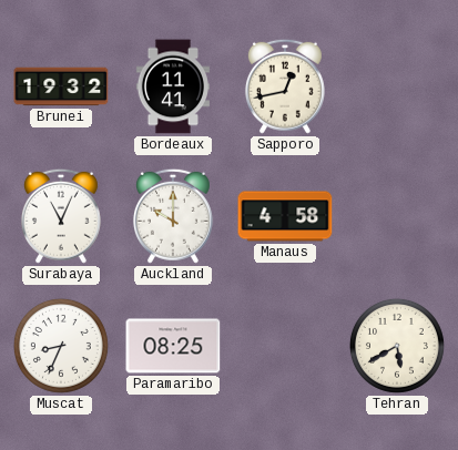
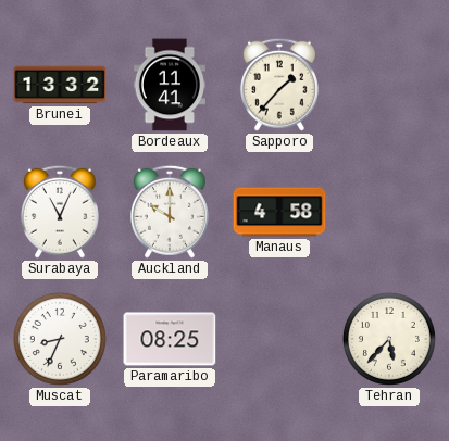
Brunei: 19:32 -> 13:32 (60, 85)
Sapporo: 12:43 -> 1:37 (279, 85)
Tehran: 5:40 -> 5:37 (389, 339)
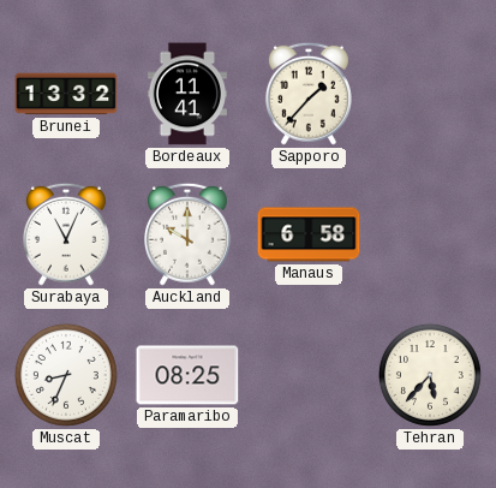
Manaus: 4:58 -> 6:58 (309, 234)
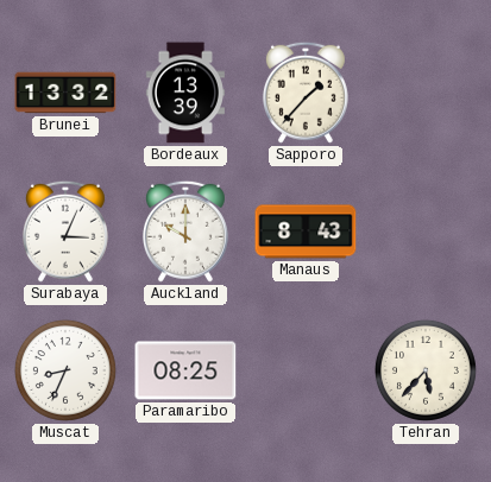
Bordeaux: 11:41 -> 13:39 (185, 93)
Surabaya: 11:04 -> 3:04 (65, 232)
Manaus: 6:58 -> 8:43 (306, 232)
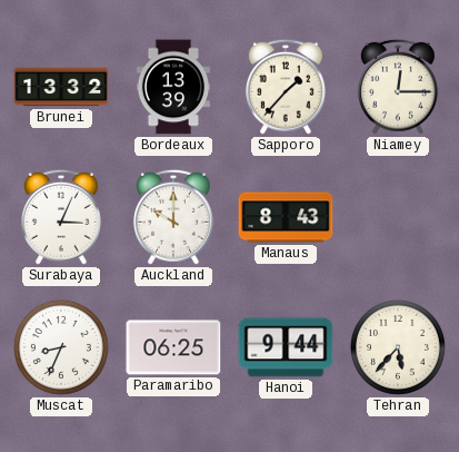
Niamey: none -> 12:15 (398, 87)
Paramaribo: 08:25 -> 06:25 (173, 347)
Hanoi: none -> 9:44 (286, 347)
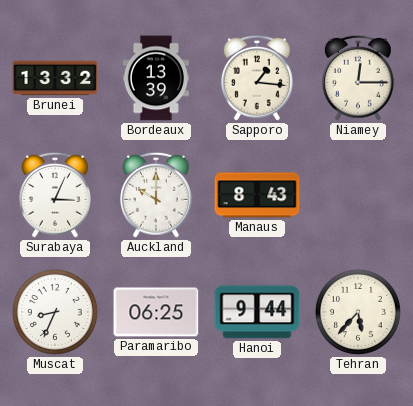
Sapporo: 1:37 -> 1:16 (257, 78)
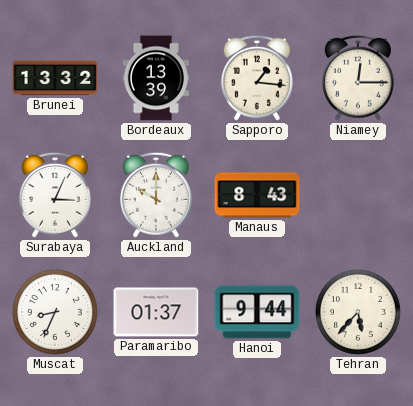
Paramaribo: 06:25 -> 01:37 (156, 312)
